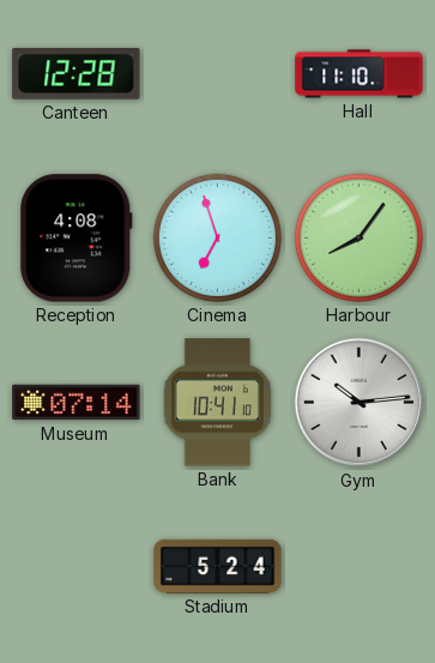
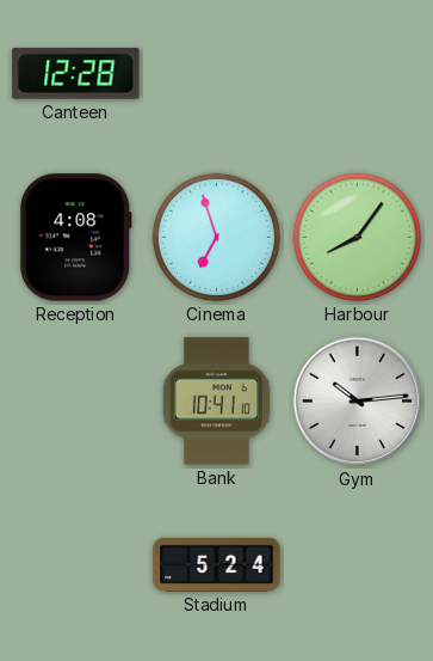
Hall: 11:10 -> none (360, 74)
Museum: 07:14 -> none (77, 403)
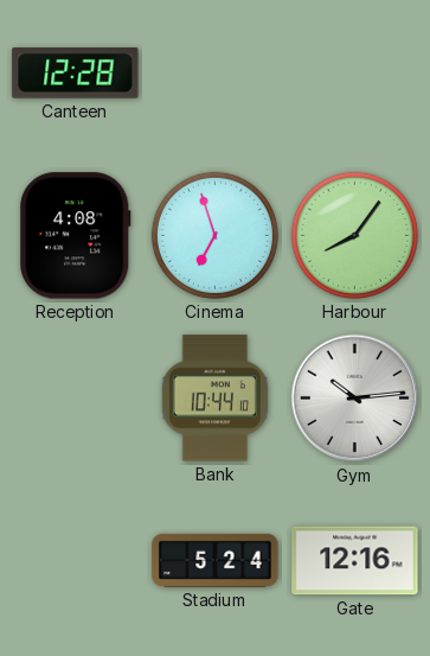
Bank: 10:41 -> 10:44 (214, 399)
Gate: none -> 12:16 (355, 561)
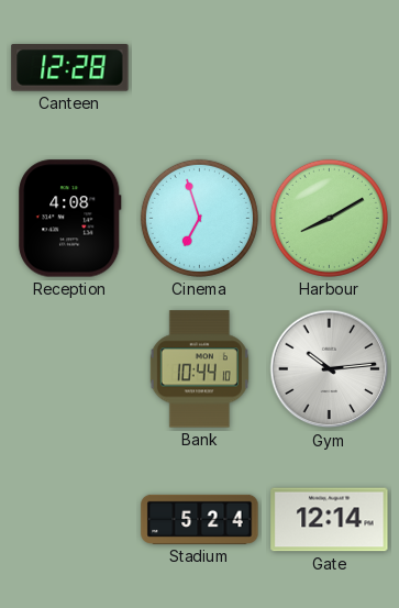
Harbour: 8:06 -> 8:10 (329, 218)
Gate: 12:16 -> 12:14 (330, 520)
